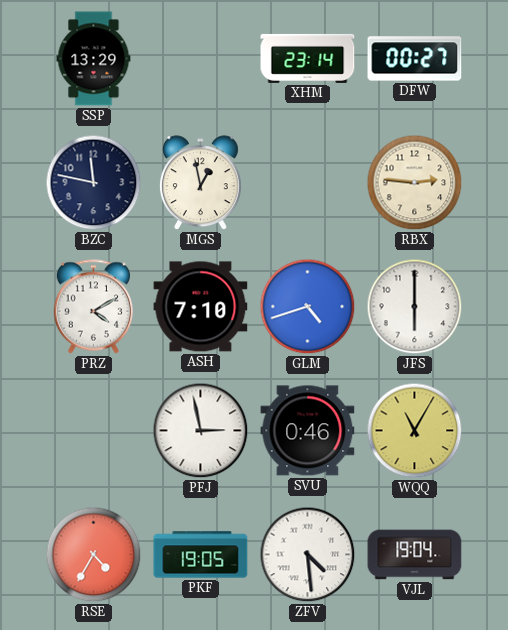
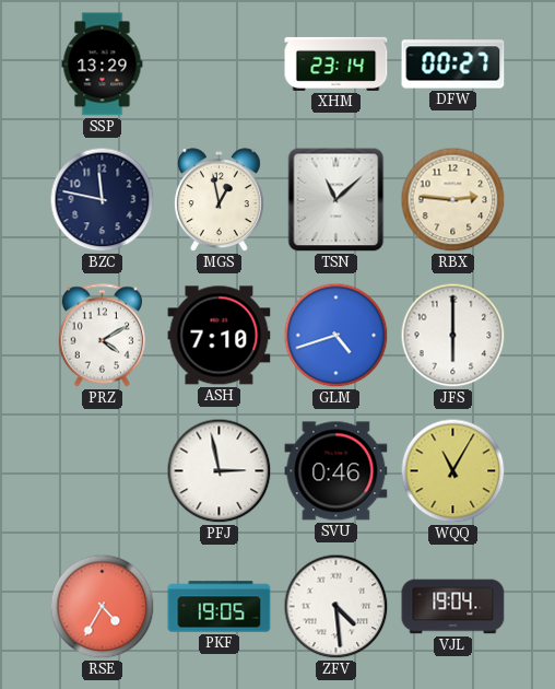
TSN: none -> 11:08 (336, 200)
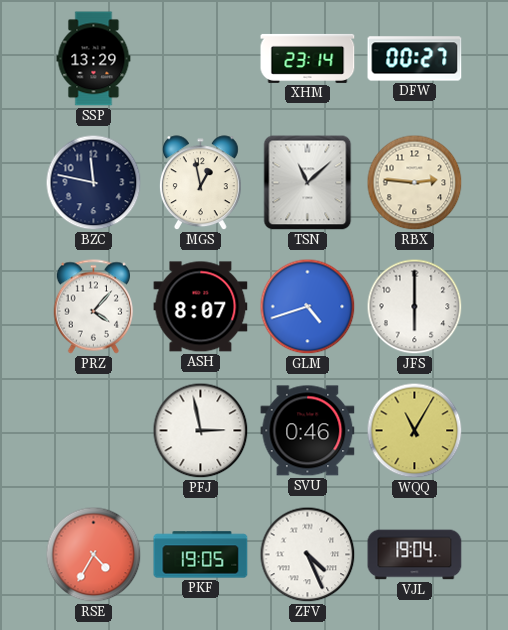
PRZ: 4:10 -> 4:07 (94, 307)
ASH: 7:10 -> 8:07 (201, 307)
ZFV: 4:29 -> 4:26 (308, 555)
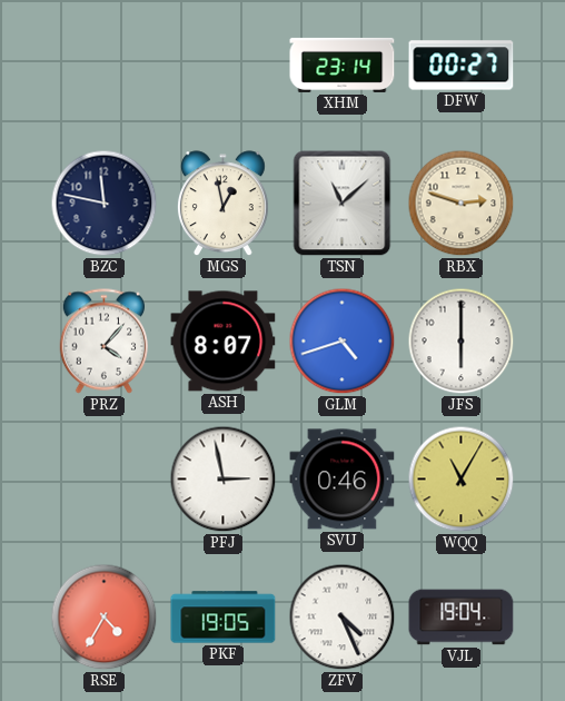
SSP: 13:29 -> none (94, 59)
RBX: 2:46 -> 2:48 (462, 204)
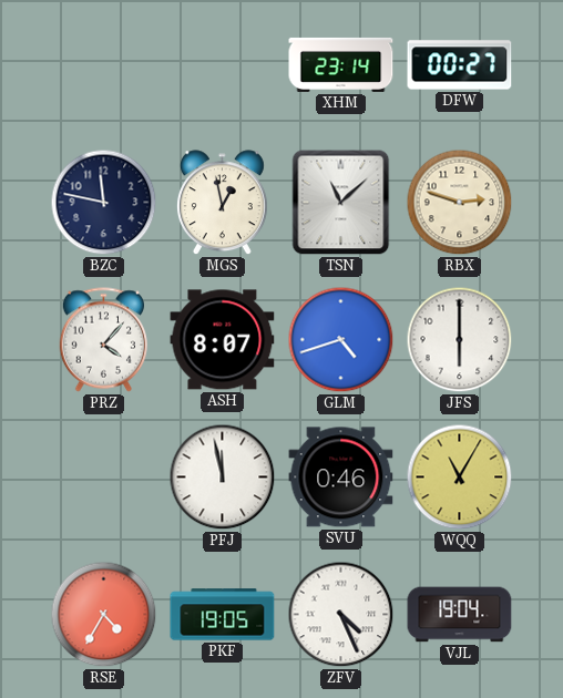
PFJ: 2:58 -> 11:58 (223, 478)
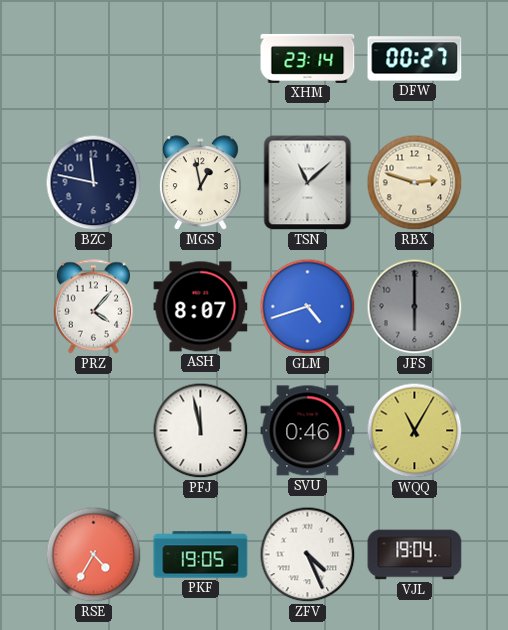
JFS dial: white -> grey (415, 307)
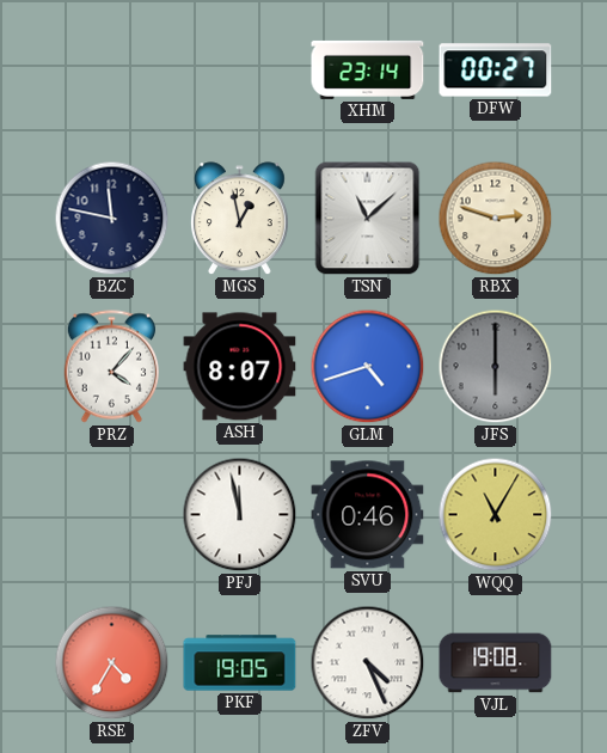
VJL: 19:04 -> 19:08 (496, 663)
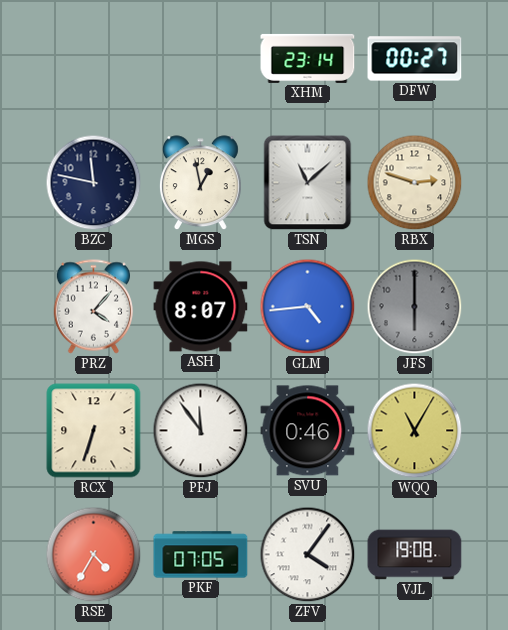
GLM: 4:42 -> 4:44 (308, 307)
RCX: none -> 6:33 (94, 431)
PFJ: 11:58 -> 11:54 (201, 431)
PKF: 19:05 -> 07:05 (201, 555)
ZFV: 4:26 -> 4:06 (308, 555)
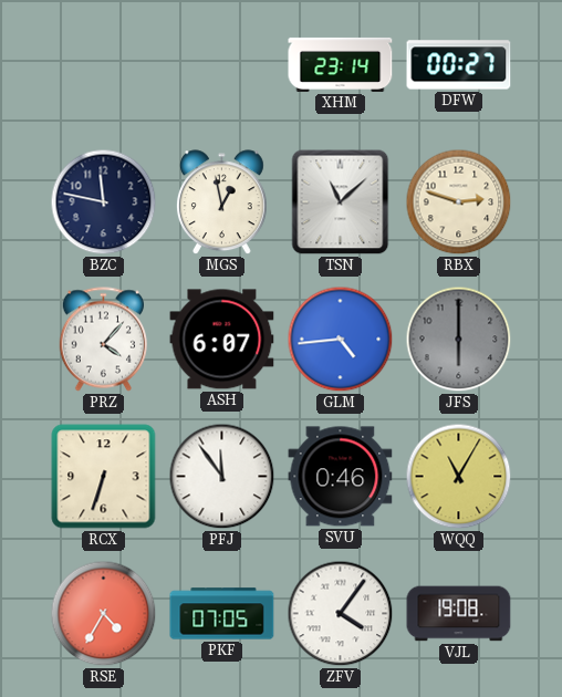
ASH: 8:07 -> 6:07 (222, 340)
